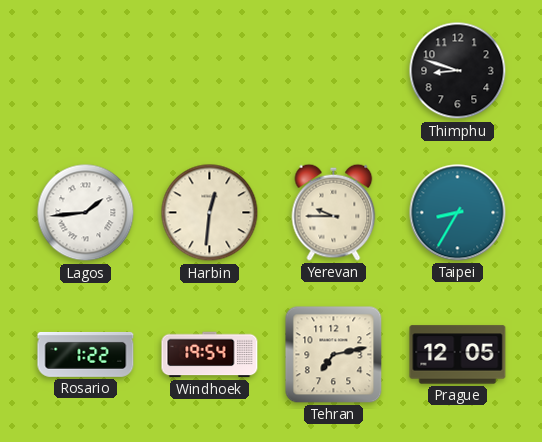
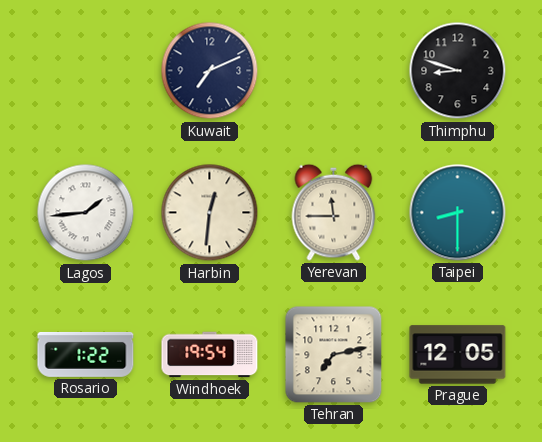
Kuwait: none -> 7:11 (210, 71)
Yerevan: 9:45 -> 11:45 (334, 212)
Taipei: 8:35 -> 8:30 (458, 213)
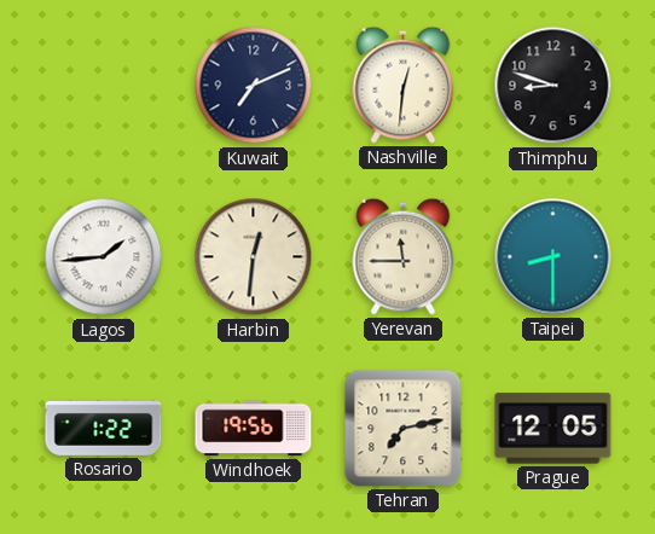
Nashville: none -> 12:31 (404, 85)
Windhoek: 19:54 -> 19:56 (254, 429)
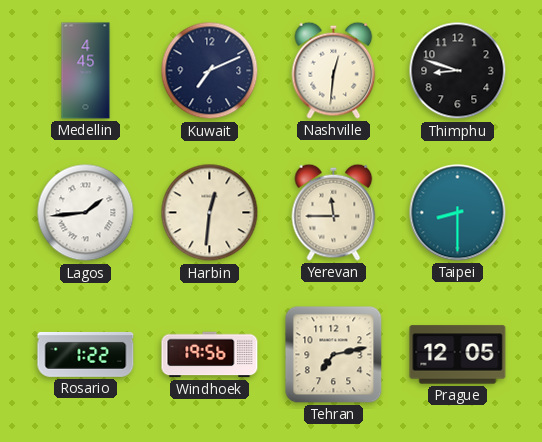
Medellin: none -> 4:45 (86, 71)
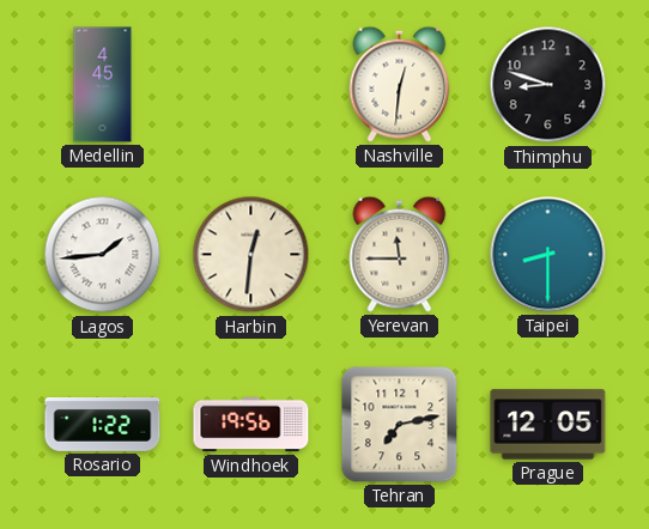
Kuwait: 7:11 -> none (210, 71)
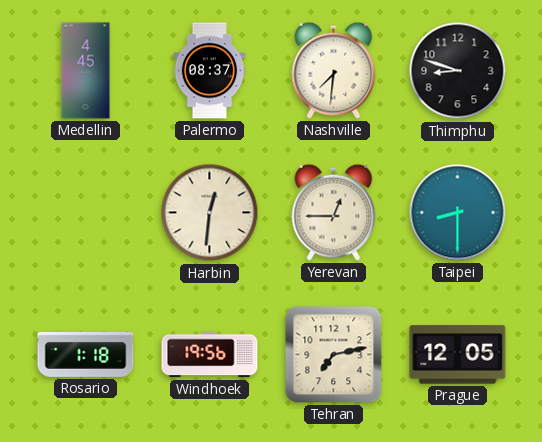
Palermo: none -> 08:37 (210, 71)
Nashville: 12:31 -> 7:31 (334, 70)
Lagos: 1:44 -> none (103, 255)
Yerevan: 11:45 -> 12:45 (334, 212)
Rosario: 1:22 -> 1:18 (86, 354)
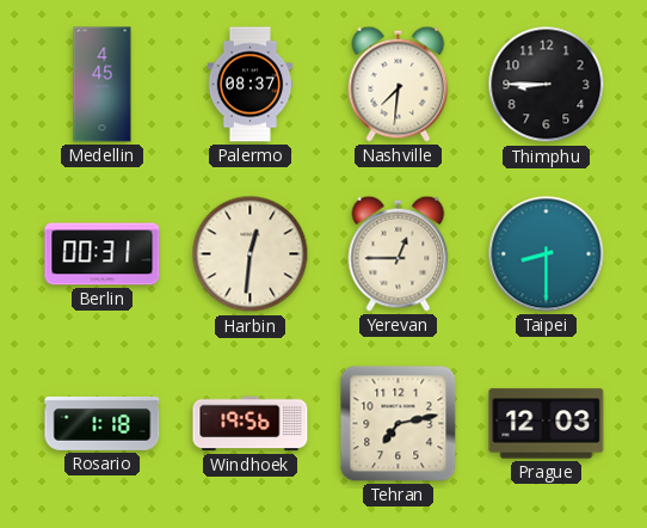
Thimphu: 8:48 -> 8:45 (547, 85)
Berlin: none -> 00:31 (103, 254)
Prague: 12:05 -> 12:03 (547, 424)
